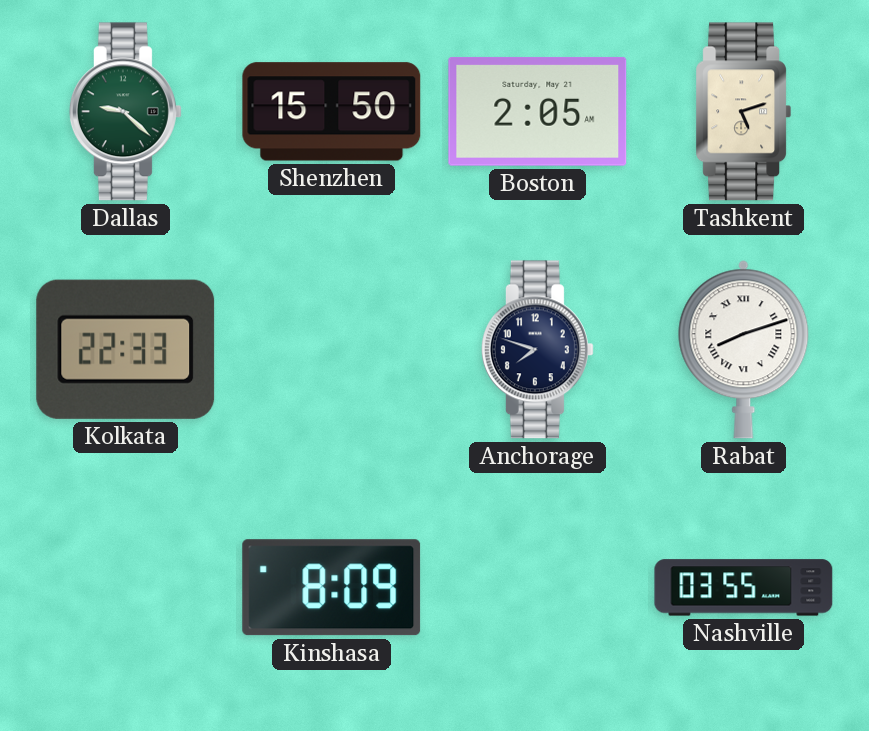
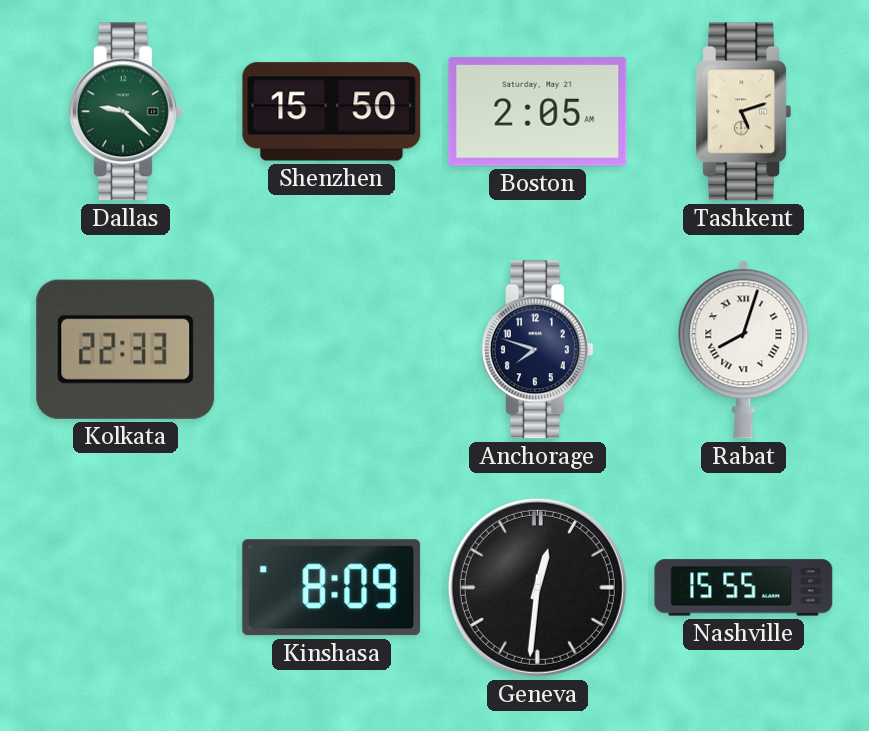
Rabat: 8:12 -> 8:03 (744, 350)
Geneva: none -> 12:31 (537, 587)
Nashville: 03:55 -> 15:55 (744, 588)
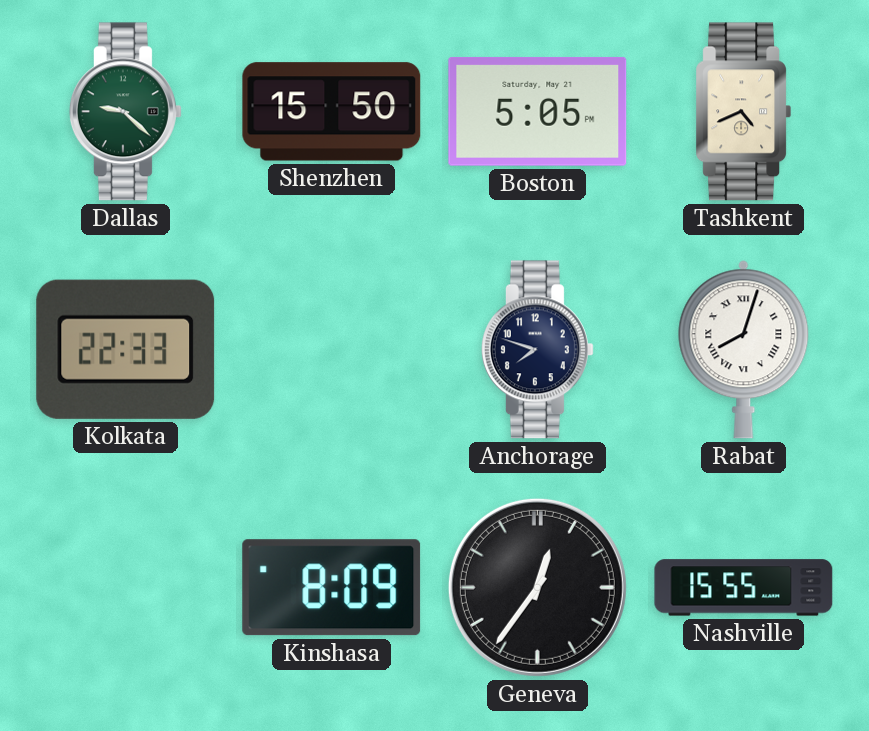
Boston: 2:05 -> 5:05 (538, 111)
Tashkent: 5:12 -> 4:41 (744, 112)
Geneva: 12:31 -> 12:36 (537, 587)
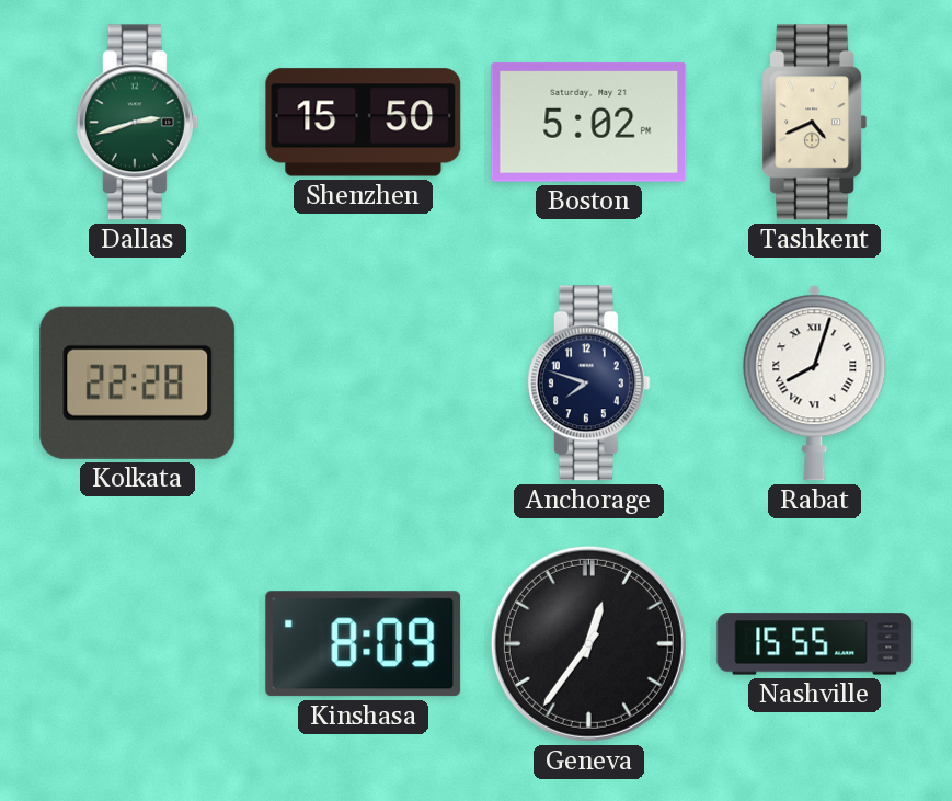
Dallas: 9:22 -> 2:42 (137, 123)
Boston: 5:05 -> 5:02 (589, 122)
Kolkata: 22:33 -> 22:28 (138, 382)
